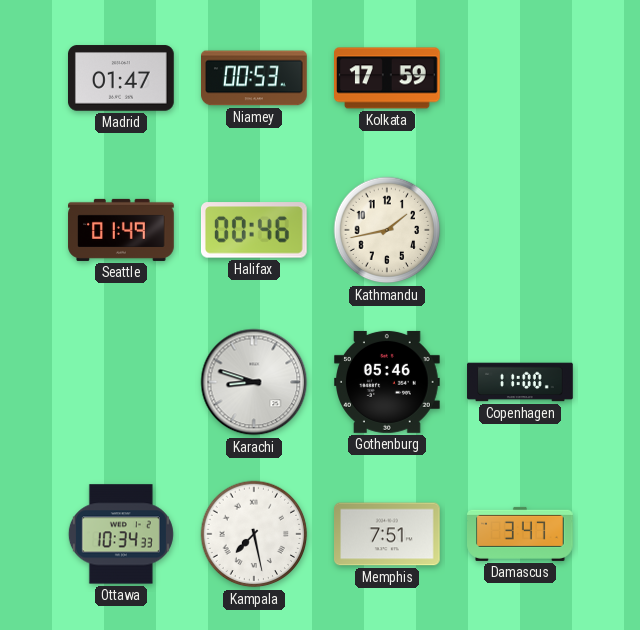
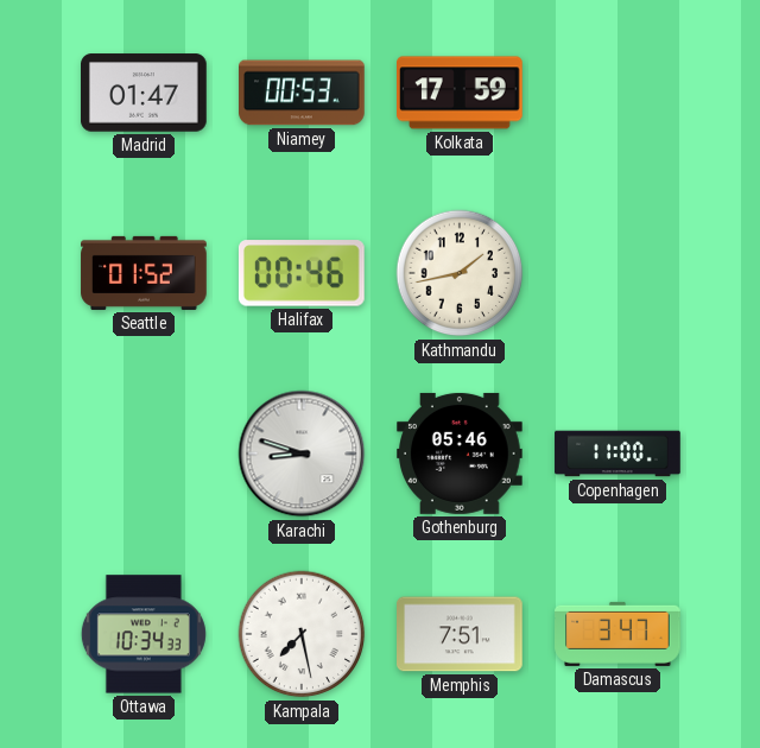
Seattle: 01:49 -> 01:52 (144, 273)
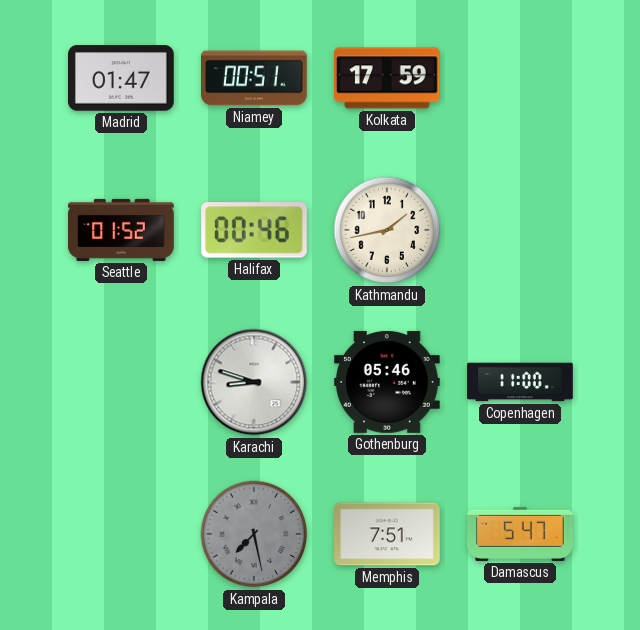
Niamey: 00:53 -> 00:51 (255, 78)
Ottawa: 10:34 -> none (144, 634)
Kampala dial: white -> grey (254, 534)
Damascus: 3:47 -> 5:47 (520, 534)
